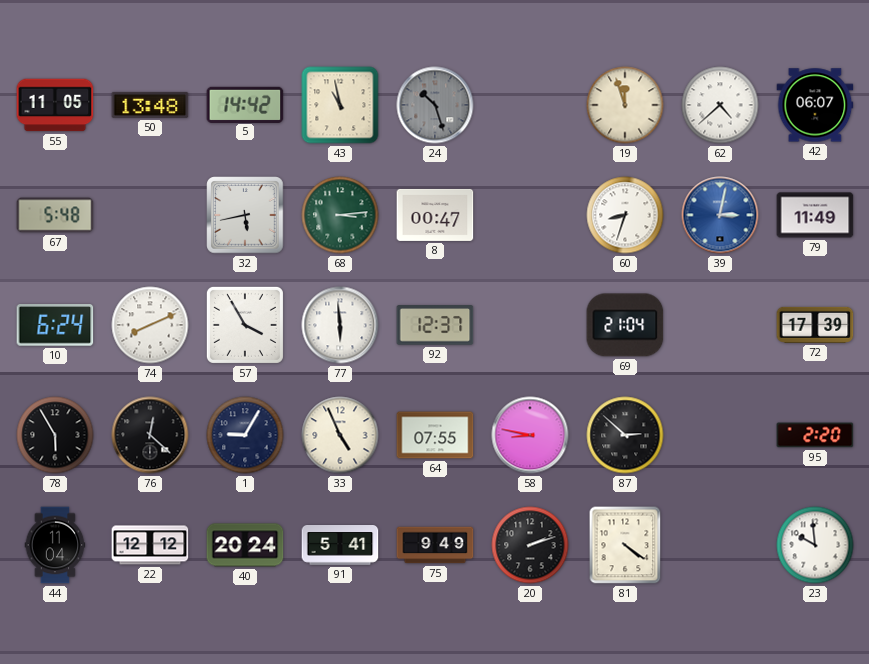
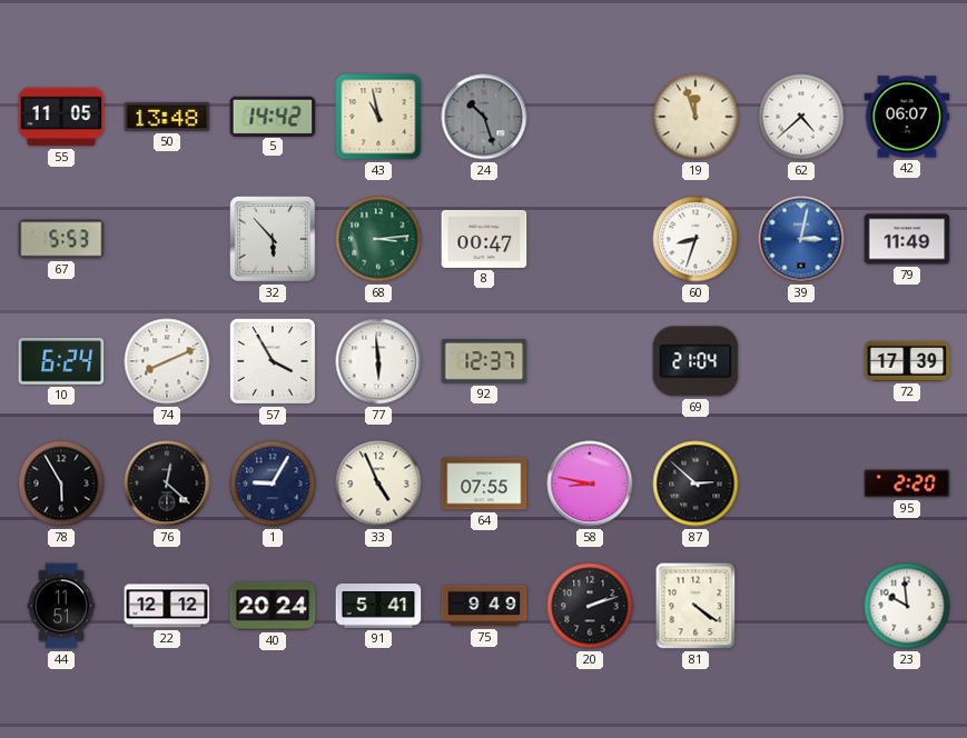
67: 5:48 -> 5:53 (61, 239)
32: 5:43 -> 5:53 (273, 239)
44: 11:04 -> 11:51 (61, 606)
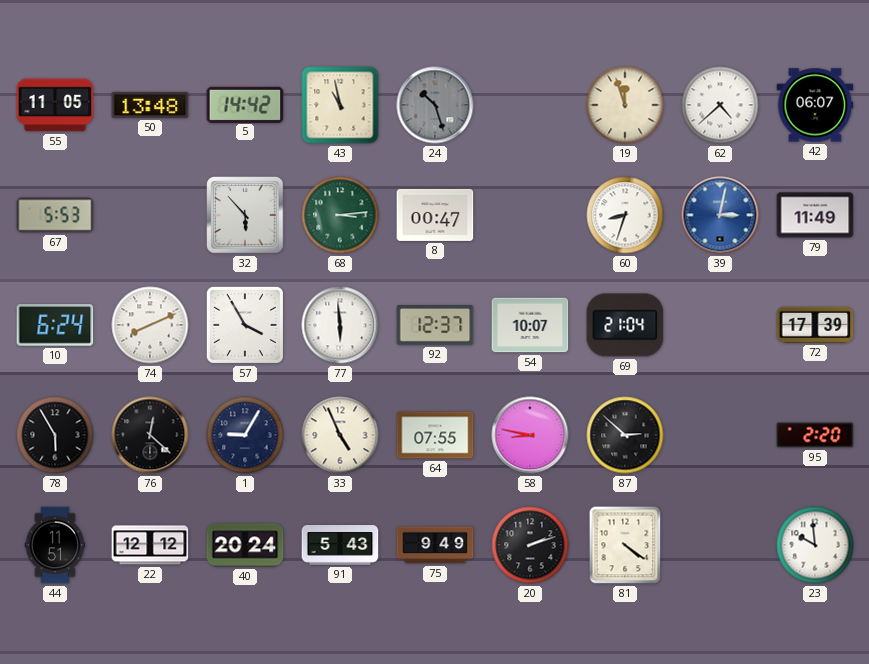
54: none -> 10:07 (530, 325)
91: 5:41 -> 5:43 (340, 545)
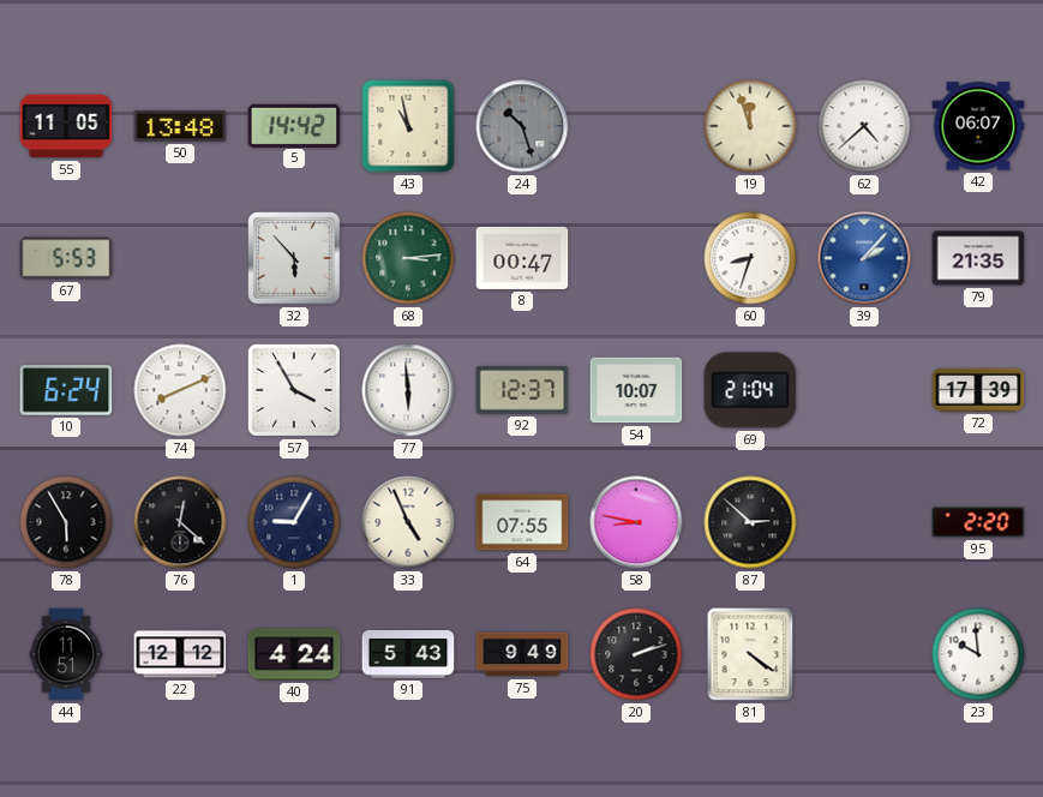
39: 3:02 -> 2:07 (864, 258)
79: 11:49 -> 21:35 (978, 258)
40: 20:24 -> 4:24 (294, 654)
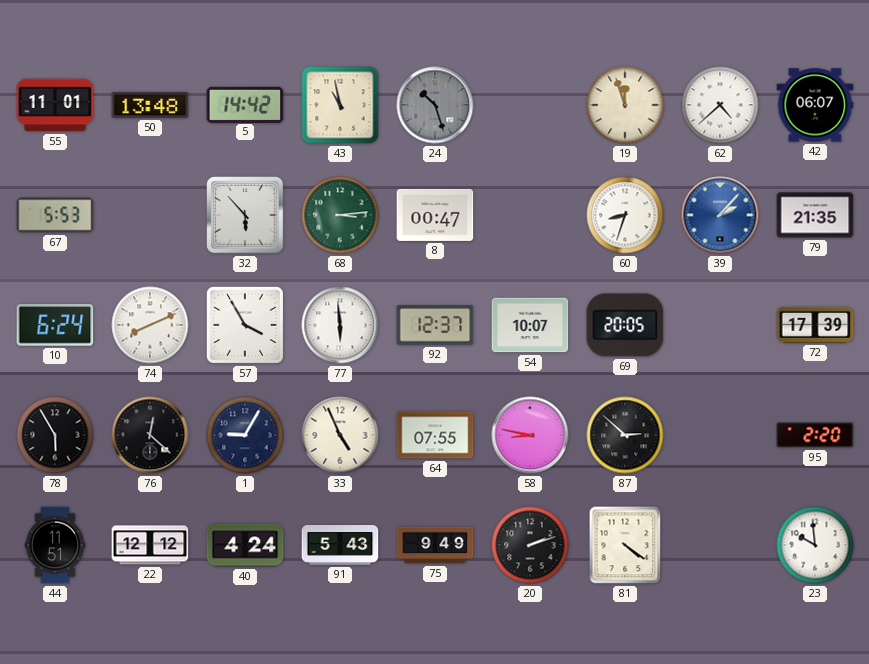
55: 11:05 -> 11:01 (55, 105)
69: 21:04 -> 20:05 (625, 325)
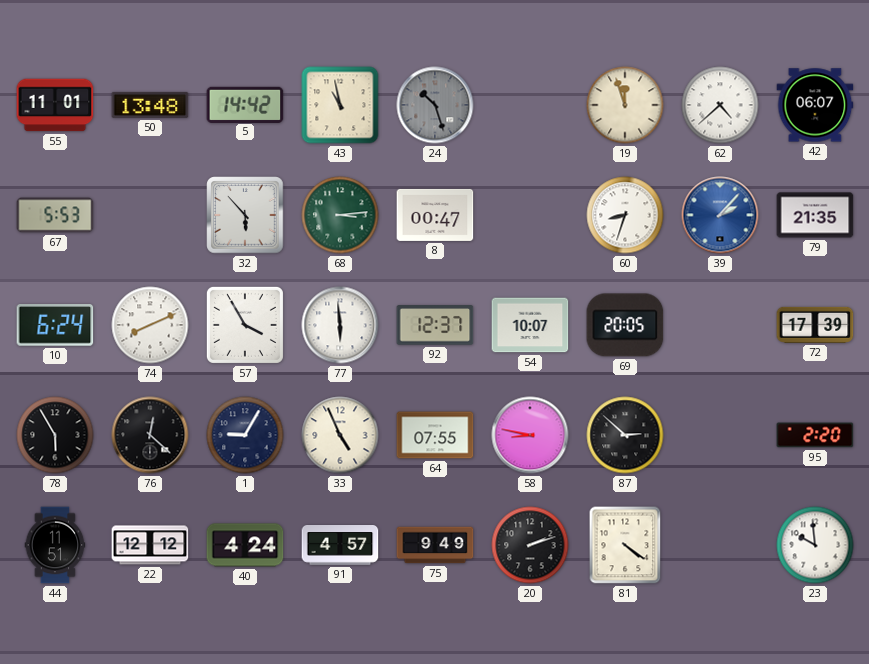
91: 5:43 -> 4:57 (340, 545)
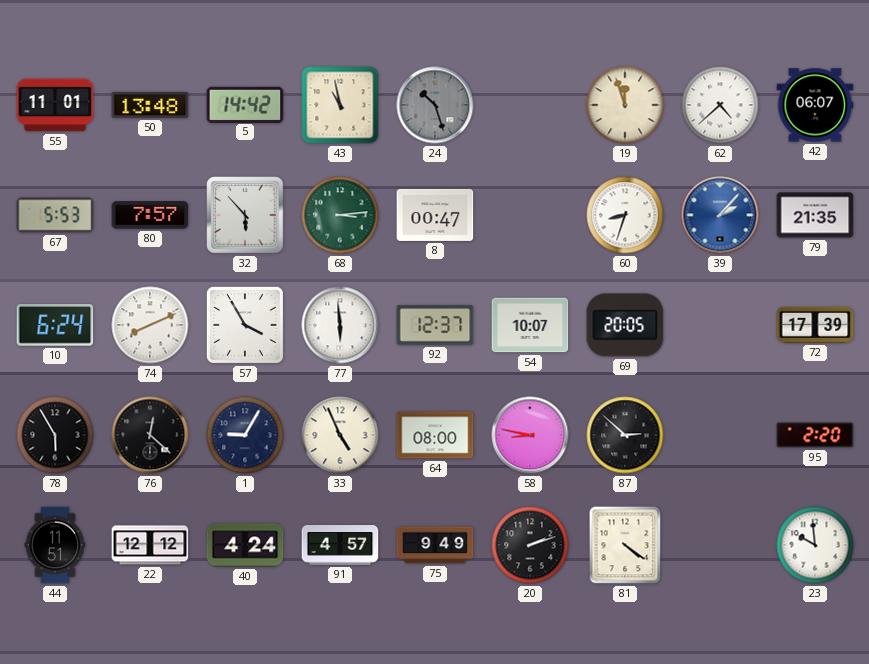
80: none -> 7:57 (150, 215)
64: 07:55 -> 08:00 (435, 435)
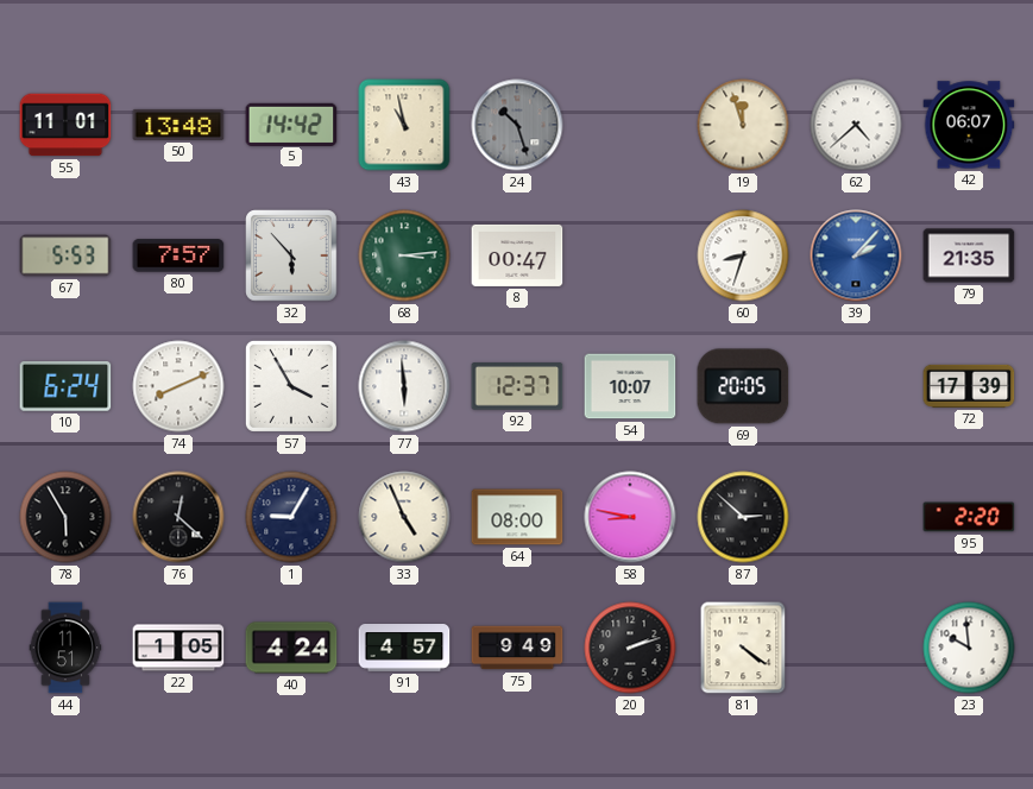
22: 12:12 -> 1:05 (178, 648)
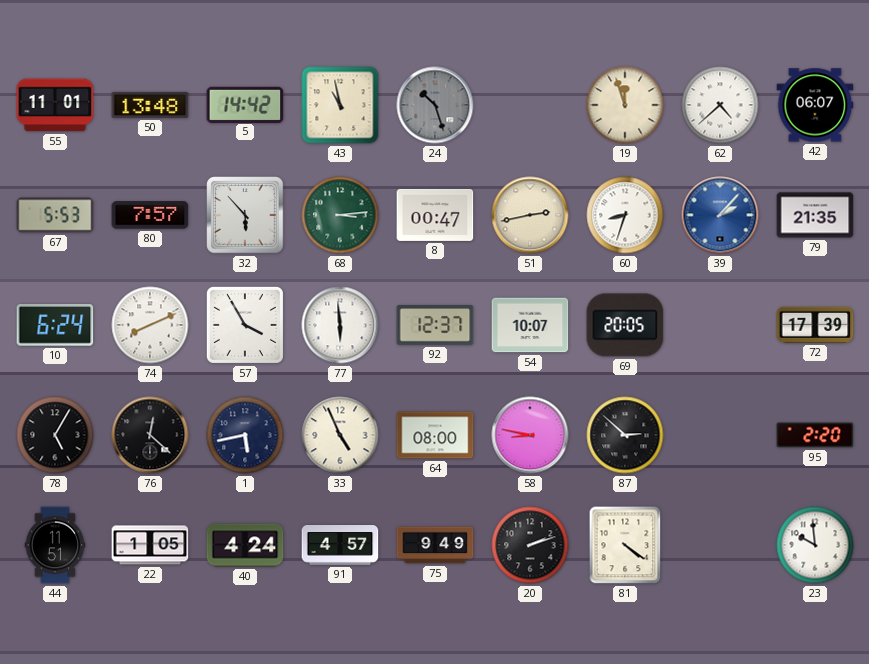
51: none -> 2:43 (530, 215)
78: 5:55 -> 5:05 (55, 435)
1: 9:05 -> 5:43 (245, 435)
